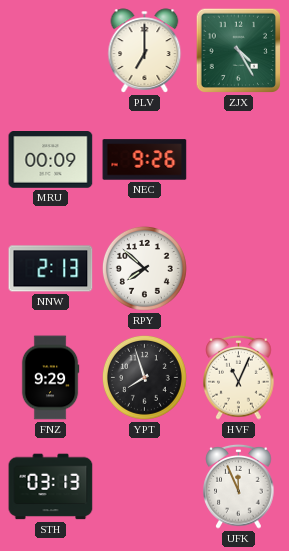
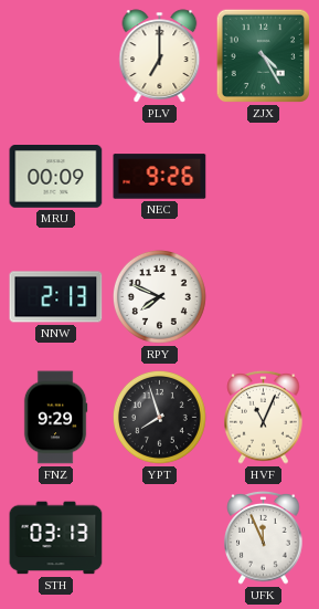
RPY: 7:52 -> 7:49 (159, 296)
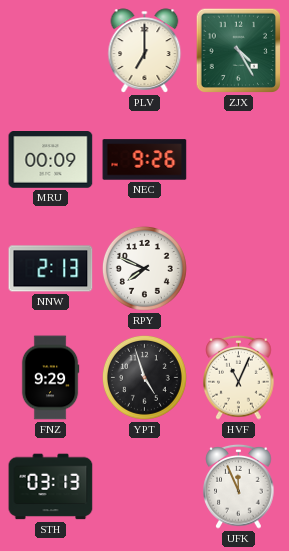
YPT: 7:57 -> 4:57 (144, 377)
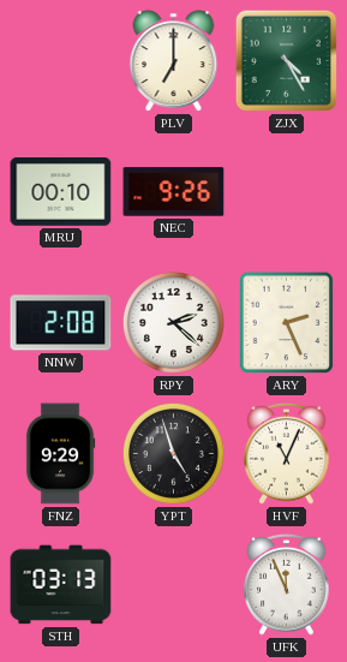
MRU: 00:09 -> 00:10 (61, 192)
NNW: 2:13 -> 2:08 (61, 323)
RPY: 7:49 -> 2:22 (173, 322)
ARY: none -> 2:26 (287, 323)
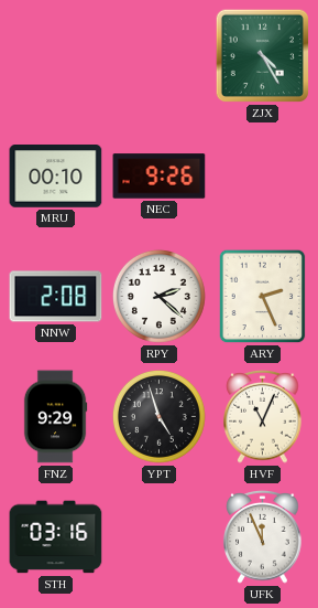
PLV: 7:00 -> none (174, 61)
STH: 03:13 -> 03:16 (56, 537)
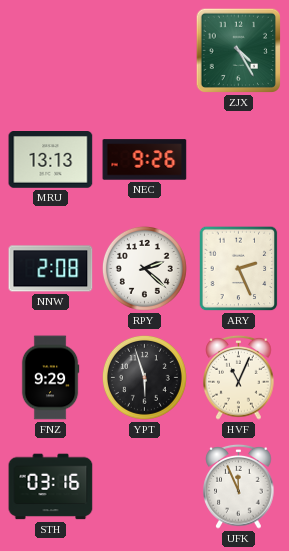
MRU: 00:10 -> 13:13 (51, 160)
YPT: 4:57 -> 5:57 (144, 377)
